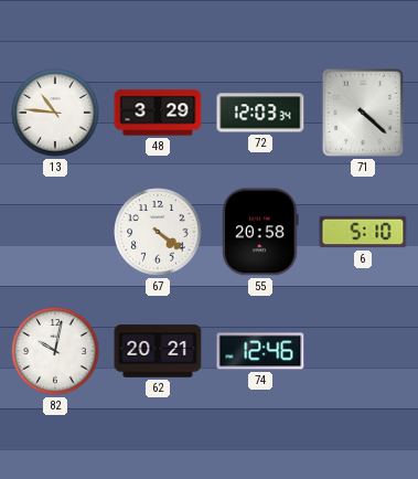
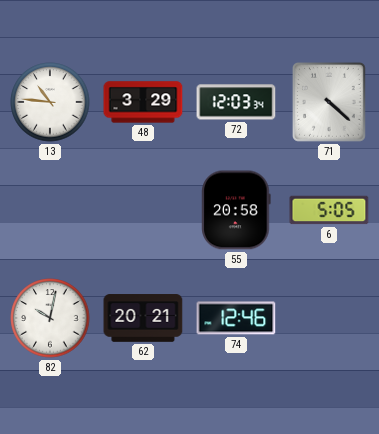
67: 4:21 -> none (158, 232)
6: 5:10 -> 5:05 (329, 210)
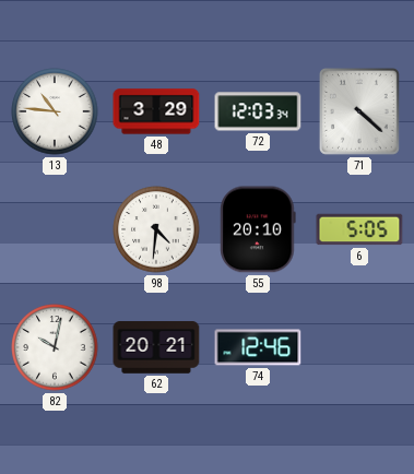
98: none -> 4:31 (156, 229)
55: 20:58 -> 20:10 (258, 229)
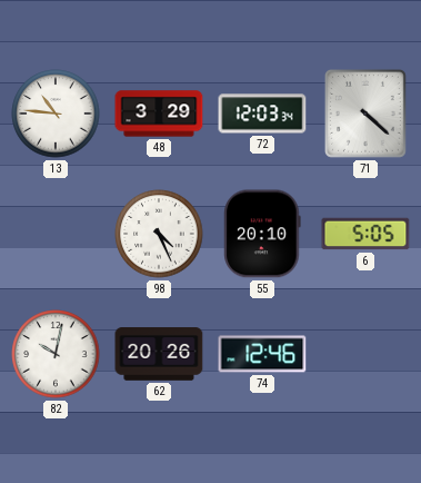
98: 4:31 -> 4:26 (159, 234)
62: 20:21 -> 20:26 (159, 354)
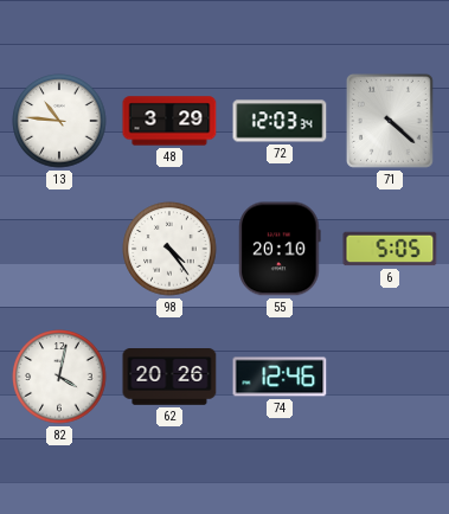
98: 4:26 -> 4:24 (169, 249)
82: 10:02 -> 4:02 (59, 377)
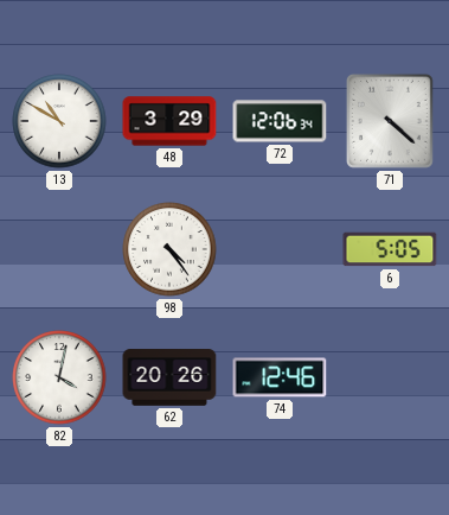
13: 10:46 -> 10:50 (59, 121)
72: 12:03 -> 12:06 (280, 121)
55: 20:10 -> none (280, 249)
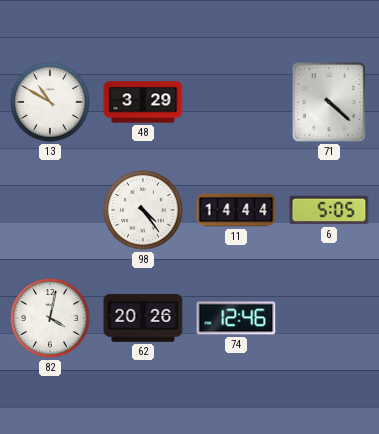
72: 12:06 -> none (280, 121)
11: none -> 14:44 (236, 210)
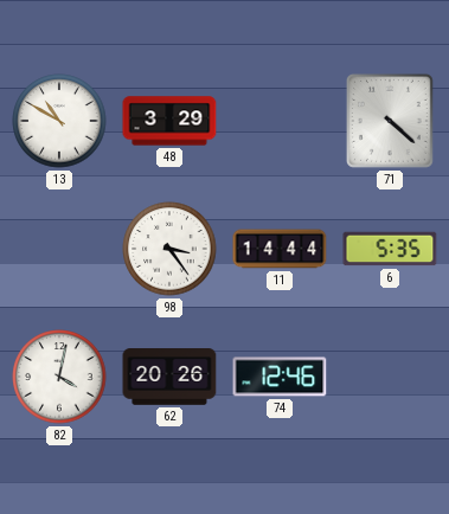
98: 4:24 -> 3:24 (169, 249)
6: 5:05 -> 5:35 (390, 249)
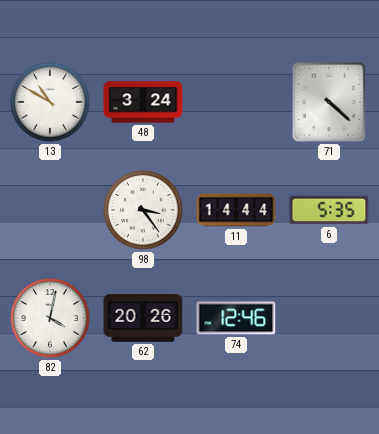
48: 3:29 -> 3:24 (143, 102)
